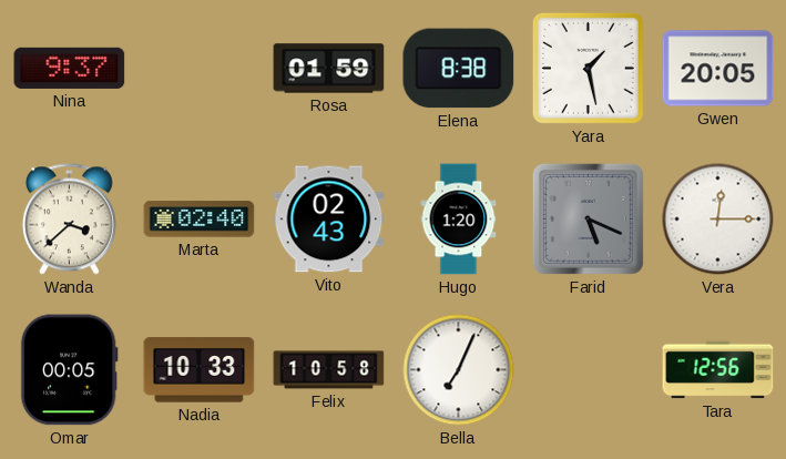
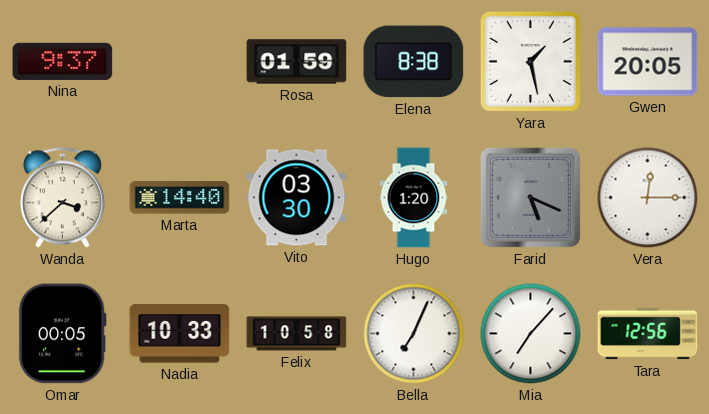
Marta: 02:40 -> 14:40 (180, 198)
Vito: 02:43 -> 03:30 (297, 198)
Mia: none -> 7:07 (531, 334)
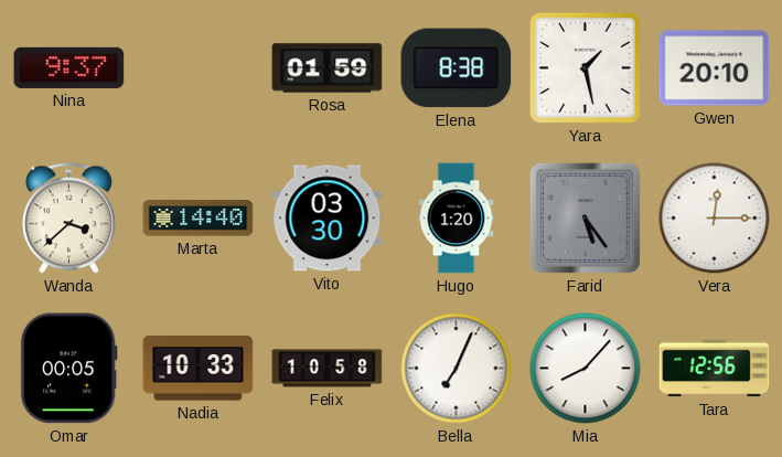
Gwen: 20:05 -> 20:10 (715, 68)
Farid: 5:19 -> 5:24 (585, 217)
Mia: 7:07 -> 8:07 (586, 369)
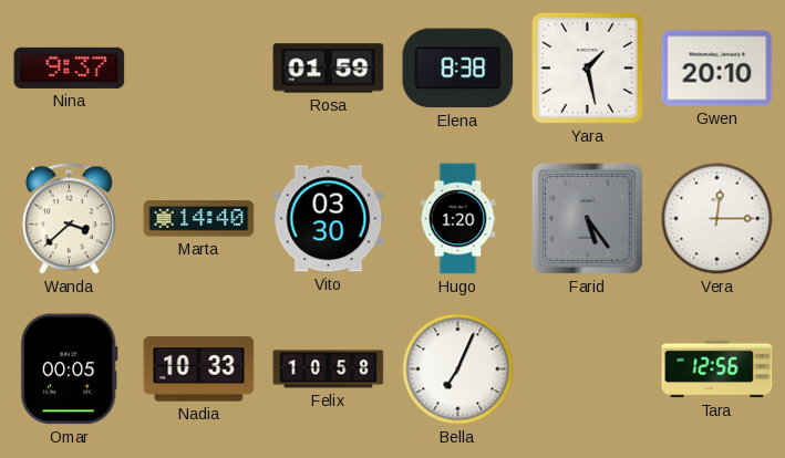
Mia: 8:07 -> none (586, 369)
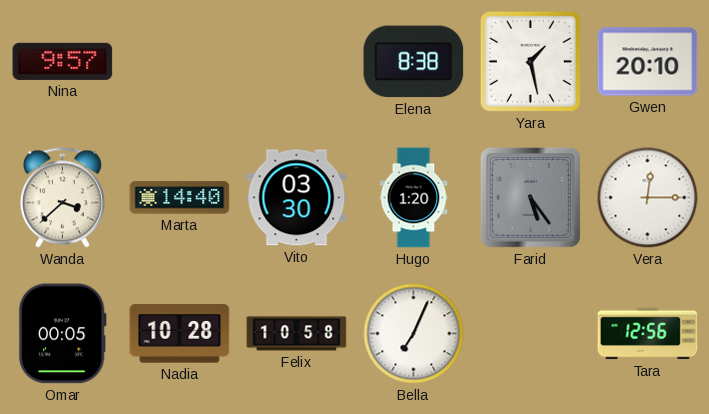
Nina: 9:37 -> 9:57 (63, 61)
Rosa: 01:59 -> none (329, 69)
Nadia: 10:33 -> 10:28 (180, 334)
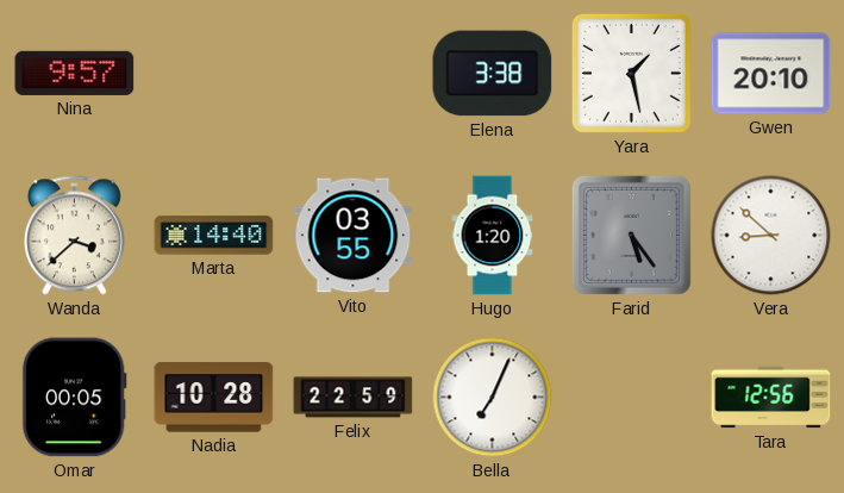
Elena: 8:38 -> 3:38 (493, 74)
Vito: 03:30 -> 03:55 (354, 236)
Vera: 12:15 -> 8:52 (771, 236)
Felix: 10:58 -> 22:59 (354, 398)
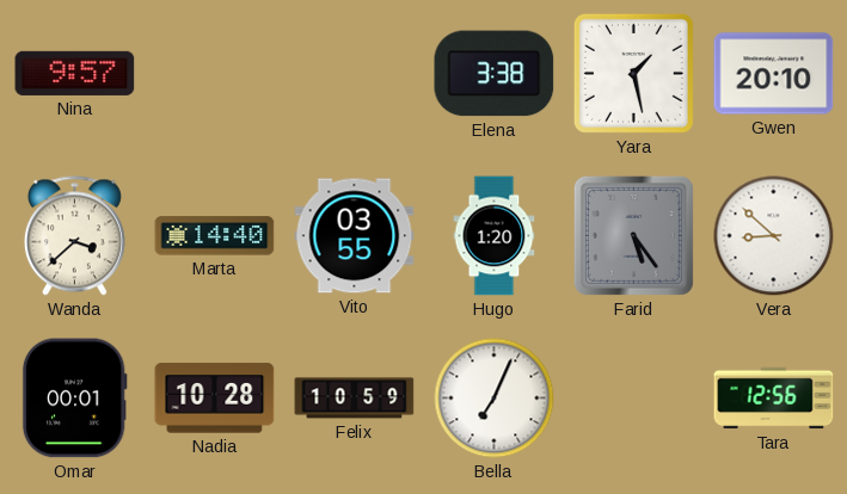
Omar: 00:05 -> 00:01 (74, 399)
Felix: 22:59 -> 10:59 (355, 399)
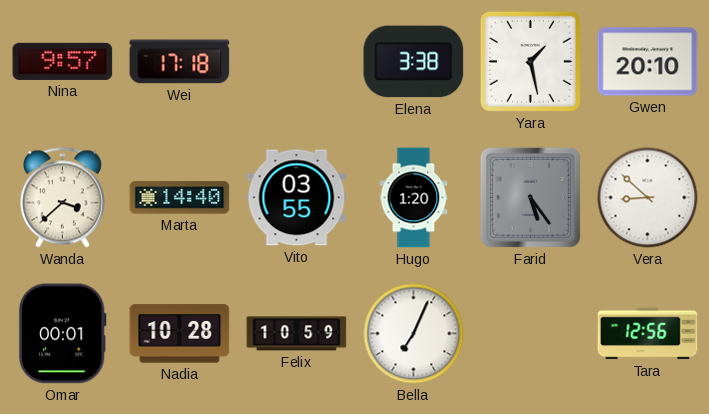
Wei: none -> 17:18 (180, 62)
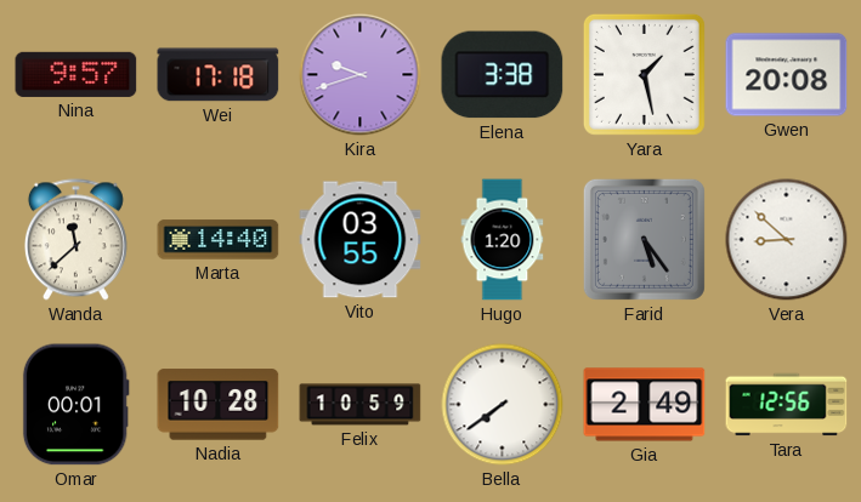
Kira: none -> 9:42 (361, 75)
Gwen: 20:10 -> 20:08 (787, 75)
Wanda: 3:38 -> 11:38 (75, 240)
Bella: 7:04 -> 7:39 (503, 405)
Gia: none -> 2:49 (645, 405)
